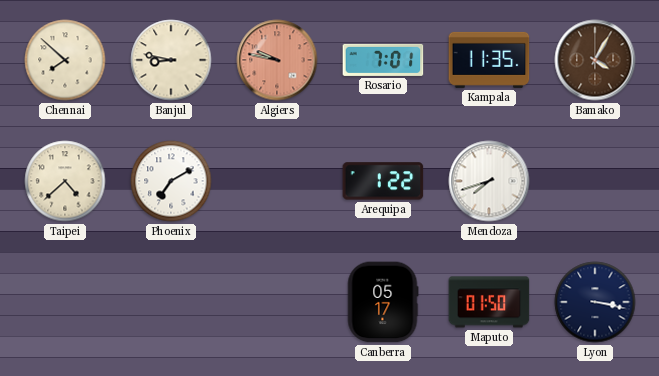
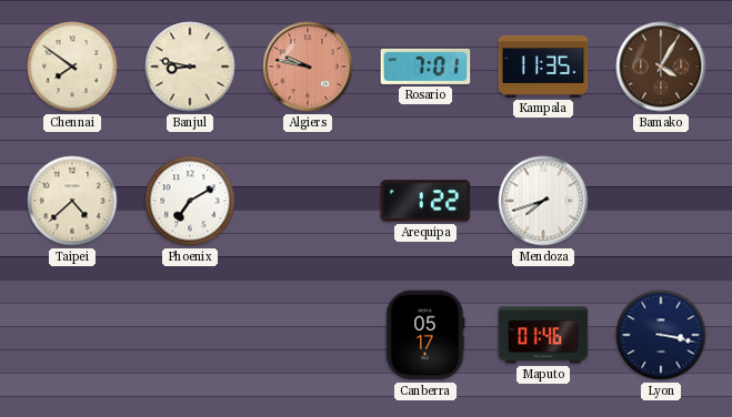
Chennai: 7:52 -> 7:51 (72, 67)
Maputo: 01:50 -> 01:46 (543, 335)
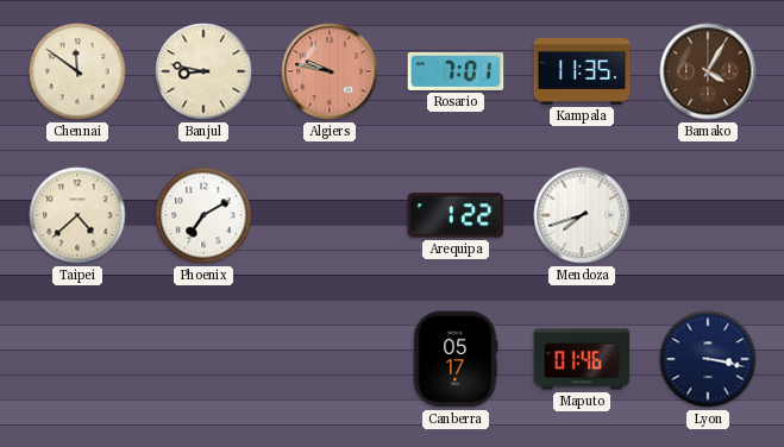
Chennai: 7:51 -> 11:51 (77, 71)
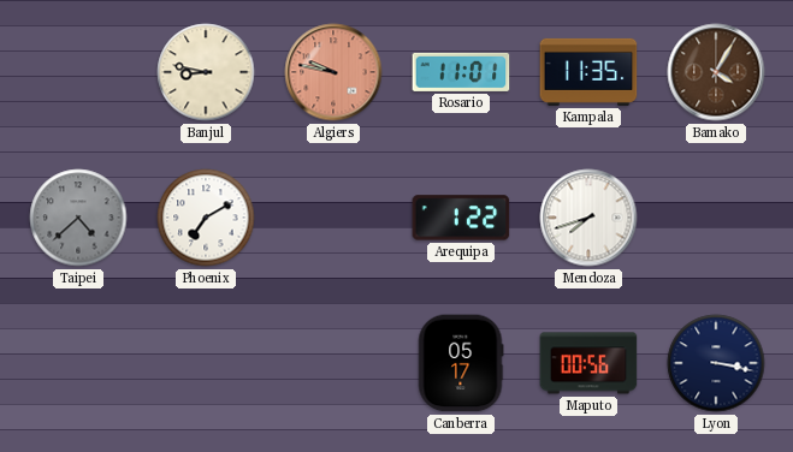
Chennai: 11:51 -> none (77, 71)
Rosario: 7:01 -> 11:01 (461, 72)
Taipei dial: cream -> grey (78, 218)
Maputo: 01:46 -> 00:56 (588, 363)
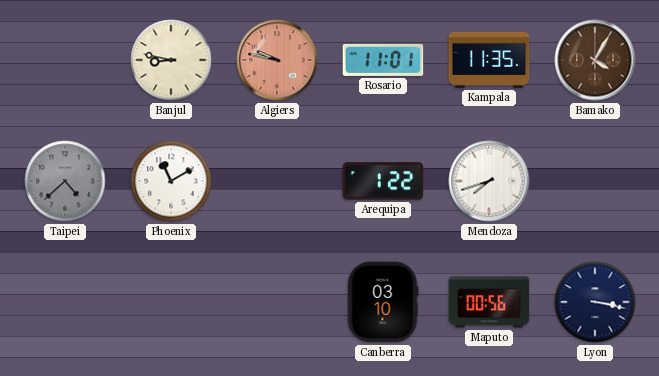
Phoenix: 7:10 -> 11:10 (171, 181)
Canberra: 05:17 -> 03:10 (383, 302)
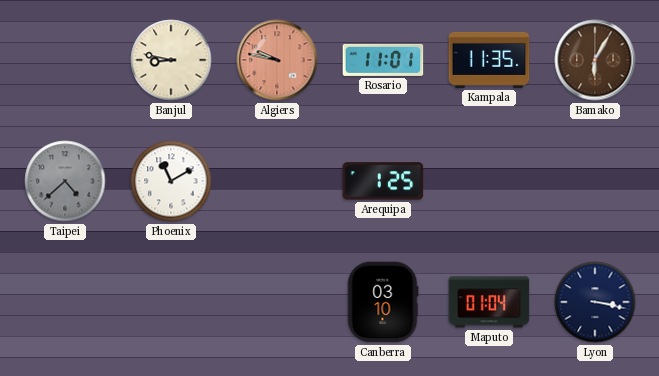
Bamako: 4:05 -> 6:05 (595, 60)
Arequipa: 1:22 -> 1:25 (383, 181)
Mendoza: 7:42 -> none (489, 181)
Maputo: 00:56 -> 01:04 (489, 302)
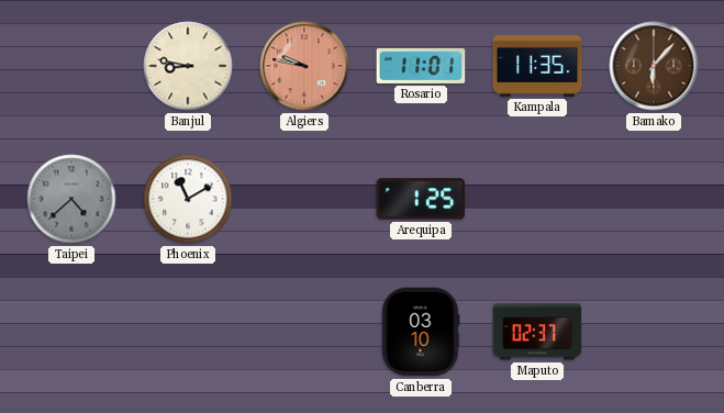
Bamako: 6:05 -> 6:07 (654, 66)
Maputo: 01:04 -> 02:37 (537, 332)
Lyon: 3:17 -> none (595, 302)
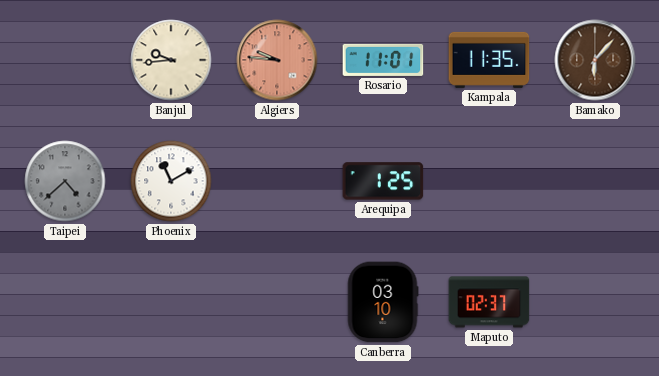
Banjul: 8:47 -> 9:44 (171, 60)
Algiers: 9:47 -> 9:46 (277, 60)
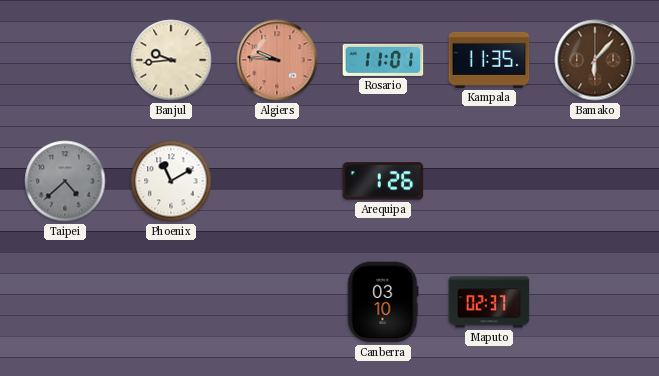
Arequipa: 1:25 -> 1:26 (383, 181)
